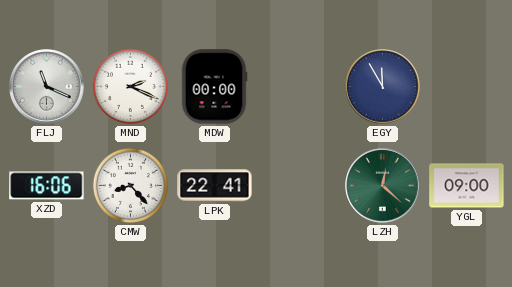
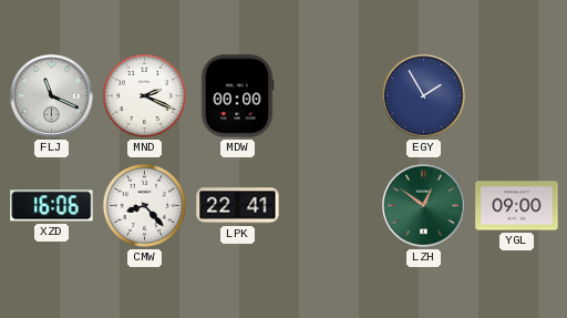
EGY: 11:55 -> 1:55 (424, 96)
LZH: 12:22 -> 12:51 (424, 206)
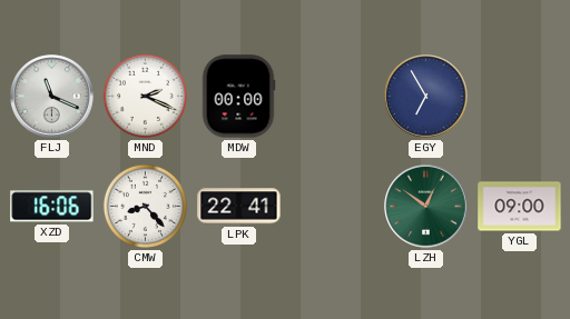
EGY: 1:55 -> 6:55 (426, 97)
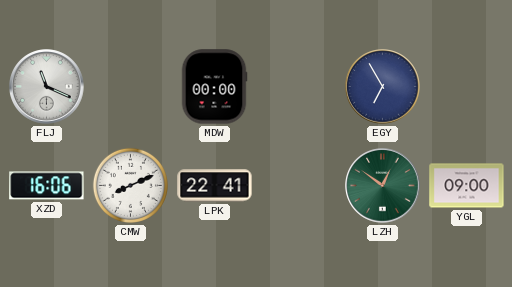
MND: 2:19 -> none (145, 96)
CMW: 8:23 -> 8:11 (130, 185)
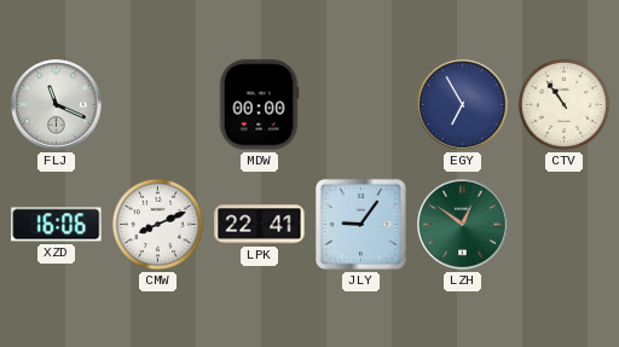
CTV: none -> 10:54 (563, 104)
JLY: none -> 9:06 (360, 224)
YGL: 09:00 -> none (467, 186)
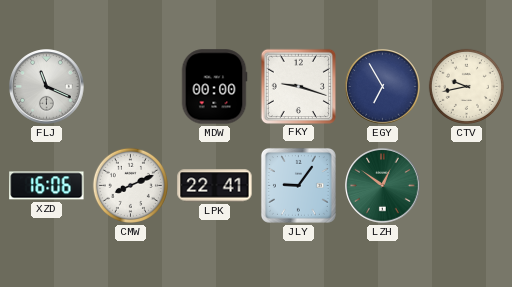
FKY: none -> 9:18 (298, 86)
CTV: 10:54 -> 9:43 (466, 86)
